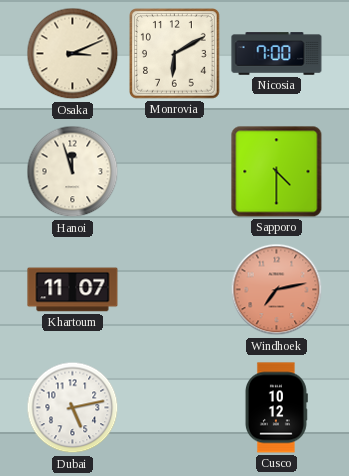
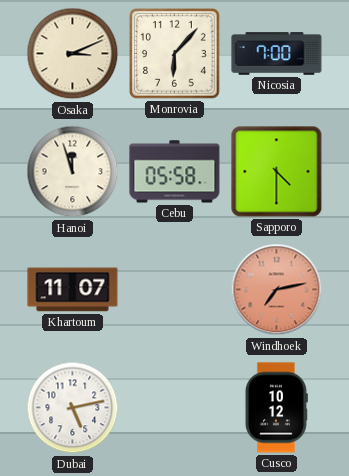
Monrovia: 6:10 -> 6:07 (175, 54)
Cebu: none -> 05:58 (175, 172)
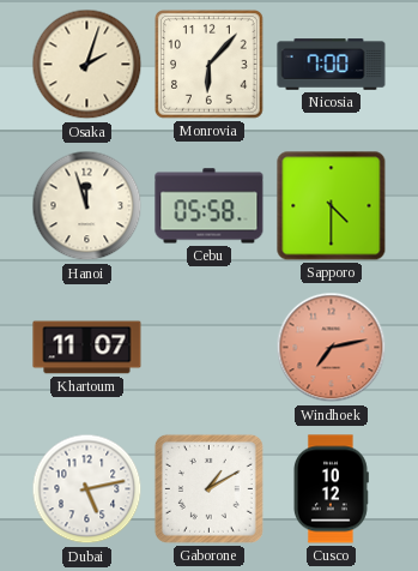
Osaka: 3:11 -> 2:03 (87, 65)
Gaborone: none -> 1:10 (208, 488)
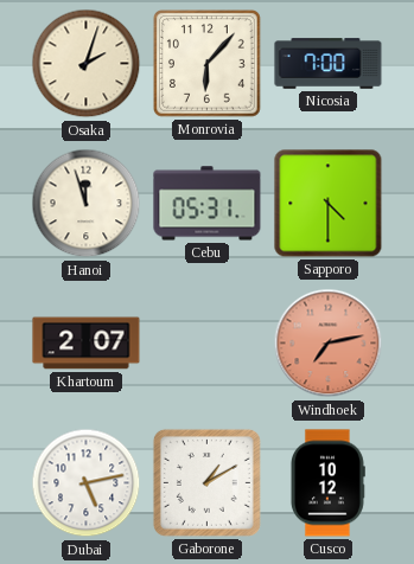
Cebu: 05:58 -> 05:31 (208, 204)
Khartoum: 11:07 -> 2:07 (87, 344)
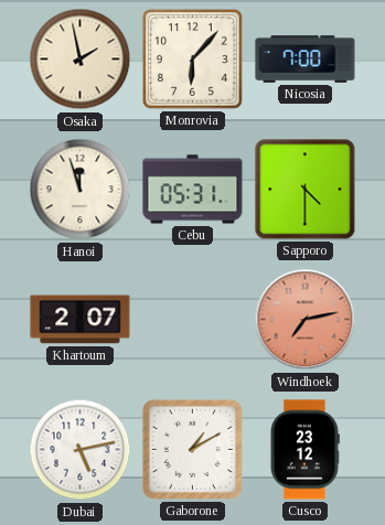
Osaka: 2:03 -> 1:58 (81, 60)
Cusco: 10:12 -> 23:12 (304, 450)
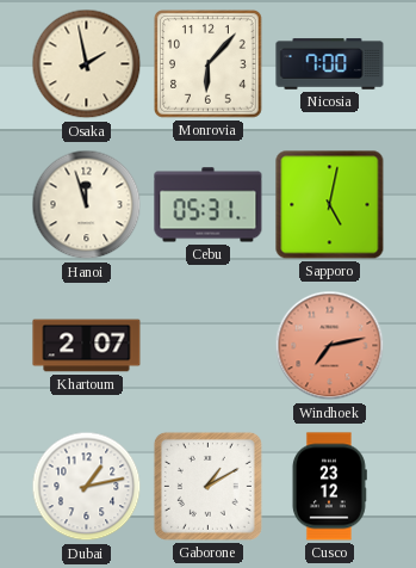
Sapporo: 4:30 -> 5:02 (330, 205)
Dubai: 5:13 -> 1:13 (87, 487)
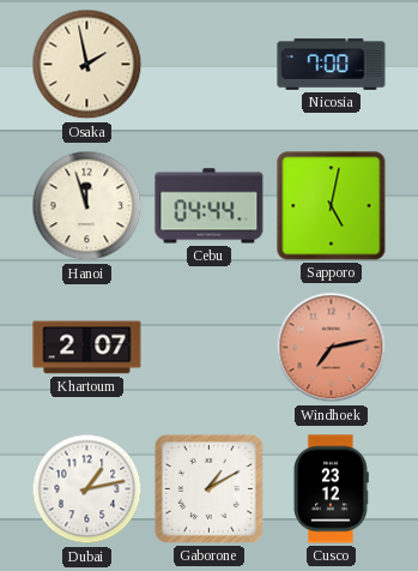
Monrovia: 6:07 -> none (209, 64)
Cebu: 05:31 -> 04:44 (210, 206)
